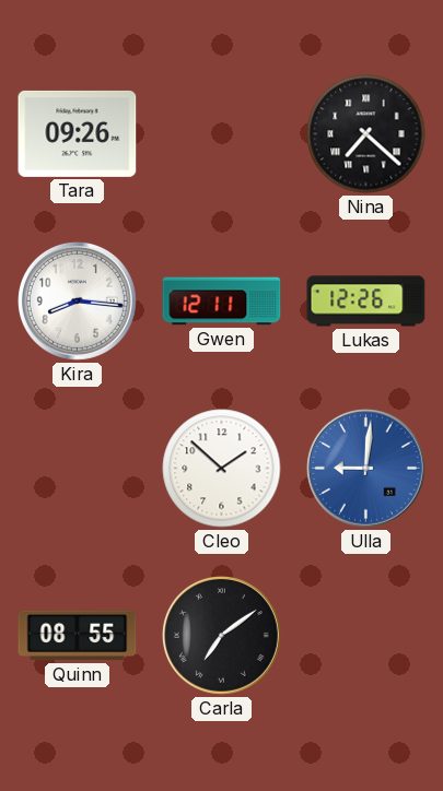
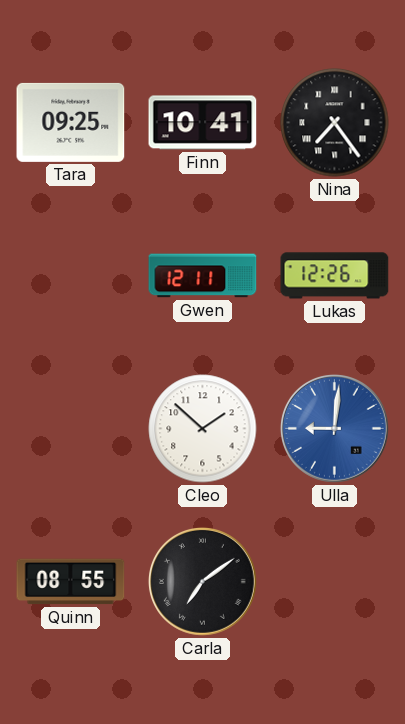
Tara: 09:26 -> 09:25 (71, 122)
Finn: none -> 10:41 (203, 123)
Nina: 7:22 -> 7:24 (335, 123)
Kira: 8:16 -> none (77, 300)
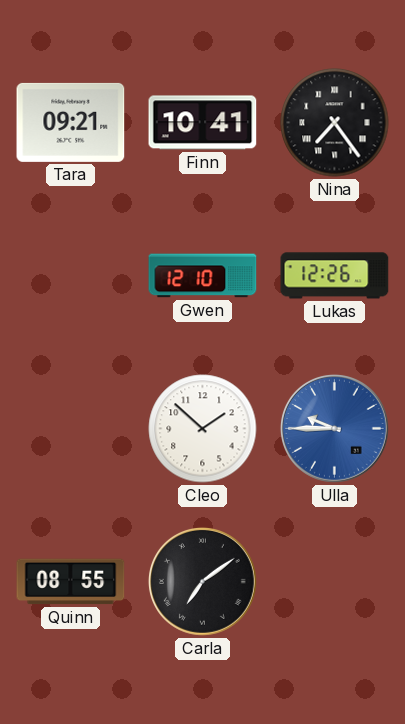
Tara: 09:25 -> 09:21 (71, 122)
Gwen: 12:11 -> 12:10 (203, 276)
Ulla: 9:01 -> 9:45 (334, 428)
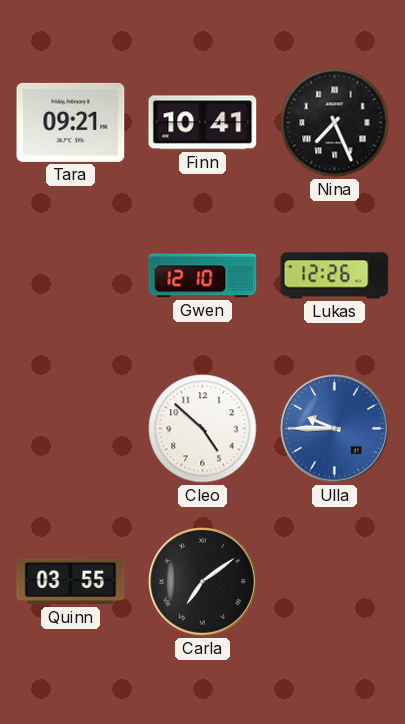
Nina: 7:24 -> 7:26 (335, 123)
Cleo: 1:52 -> 4:52 (203, 429)
Quinn: 08:55 -> 03:55 (71, 582)
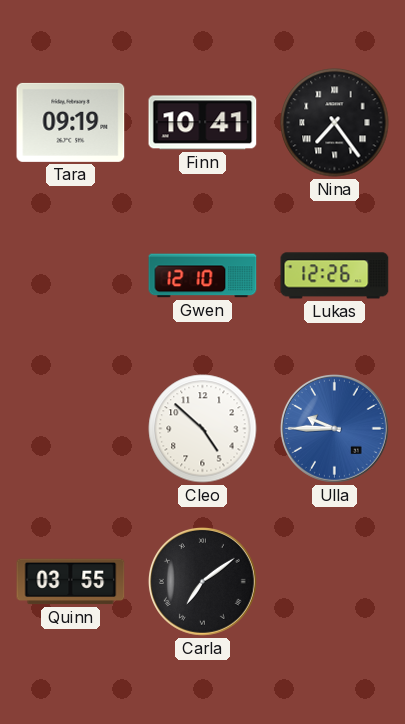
Tara: 09:21 -> 09:19 (71, 122)
Nina: 7:26 -> 7:24 (335, 123)
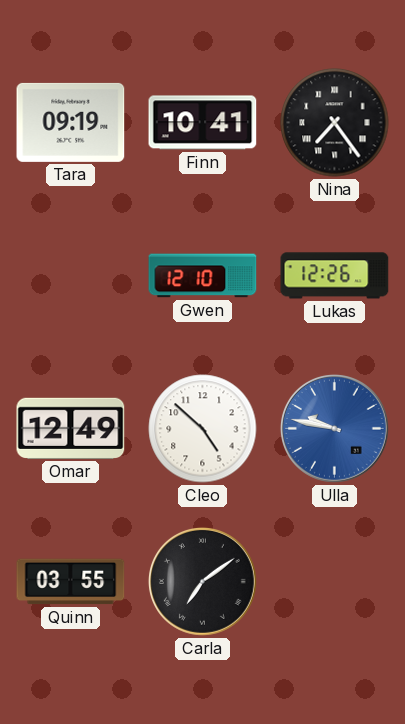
Omar: none -> 12:49 (71, 428)
Ulla: 9:45 -> 9:47 (334, 428)
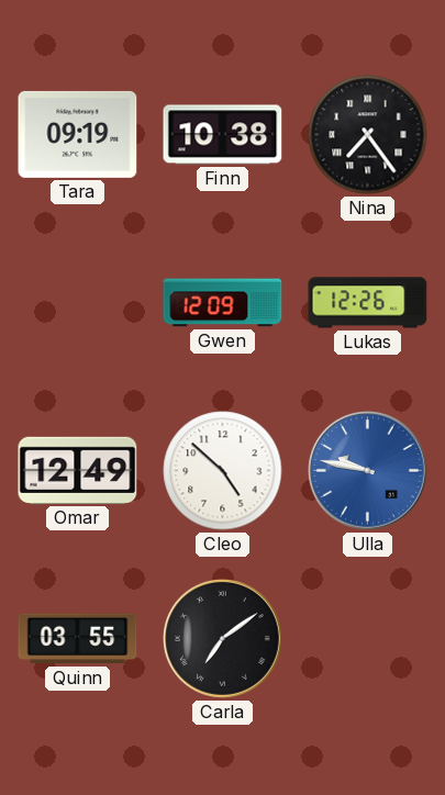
Finn: 10:41 -> 10:38 (223, 135)
Gwen: 12:10 -> 12:09 (223, 303)
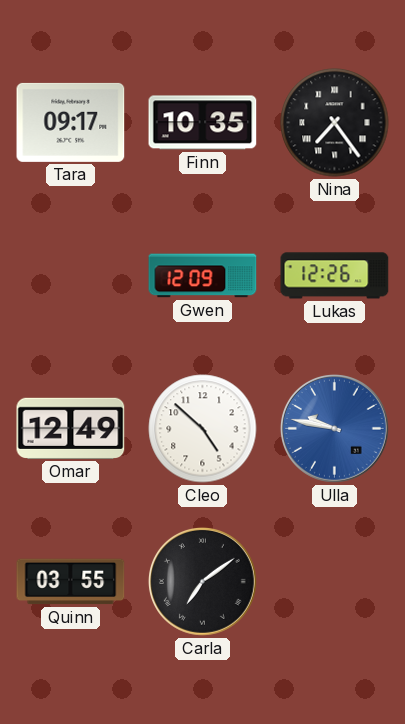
Tara: 09:19 -> 09:17 (71, 122)
Finn: 10:38 -> 10:35 (203, 123)
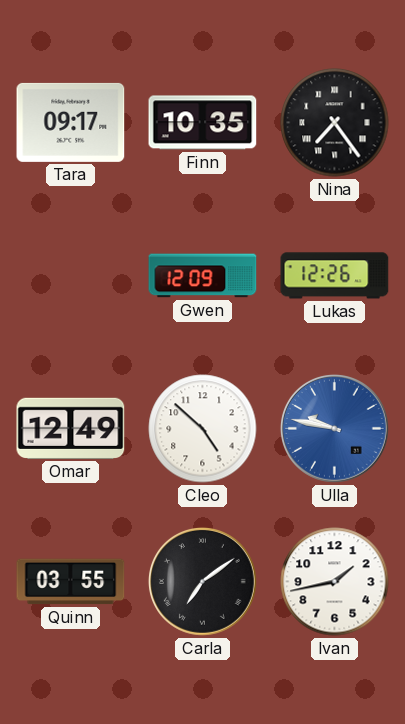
Ivan: none -> 1:43 (335, 582)
